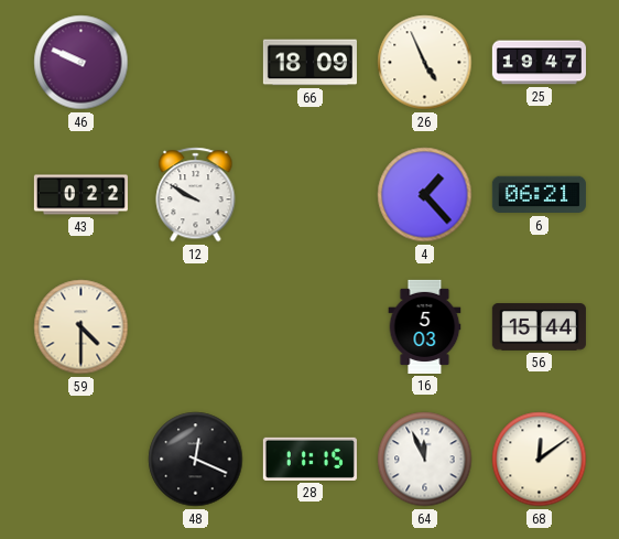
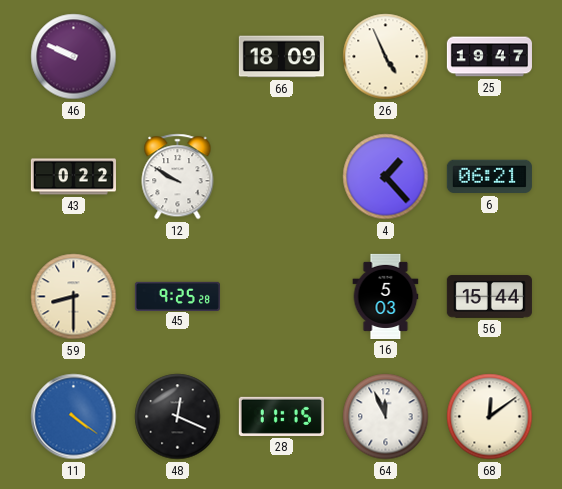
59: 4:30 -> 8:30 (74, 297)
45: none -> 9:25 (177, 296)
11: none -> 4:21 (74, 417)
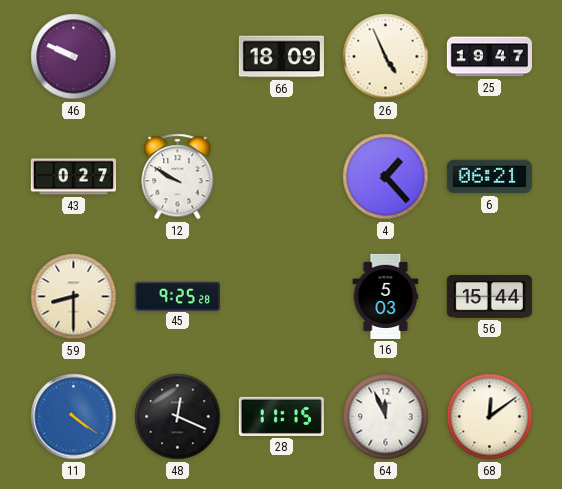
43: 0:22 -> 0:27 (73, 177)
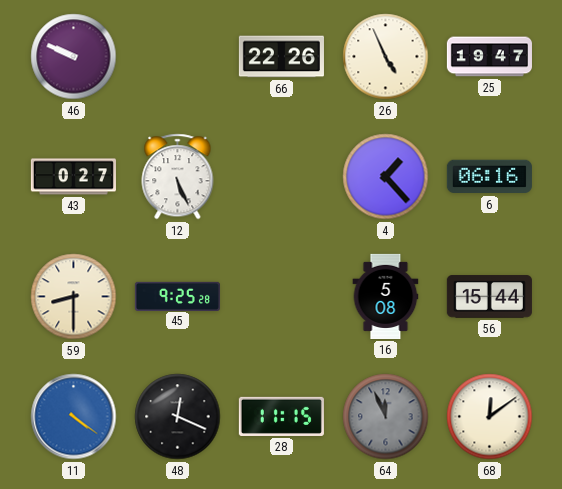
66: 18:09 -> 22:26 (281, 57)
12: 9:50 -> 5:26 (178, 177)
6: 06:21 -> 06:16 (489, 177)
16: 5:03 -> 5:08 (386, 296)
64 dial: white -> grey (386, 417)
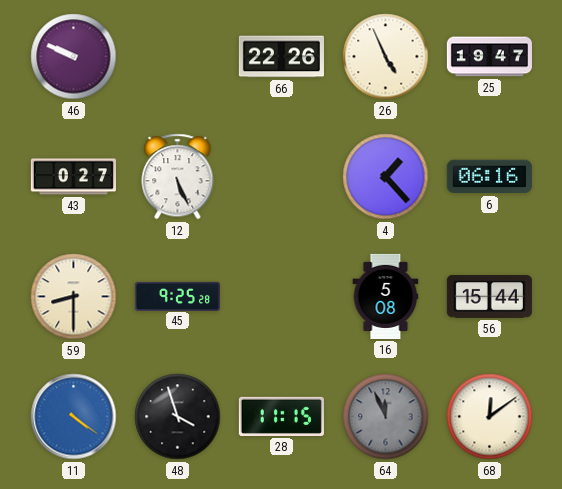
48: 12:19 -> 3:57 (178, 417)
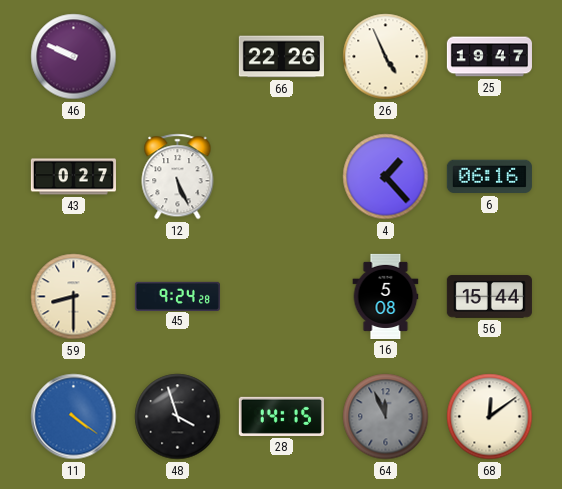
45: 9:25 -> 9:24 (177, 296)
28: 11:15 -> 14:15 (281, 416)
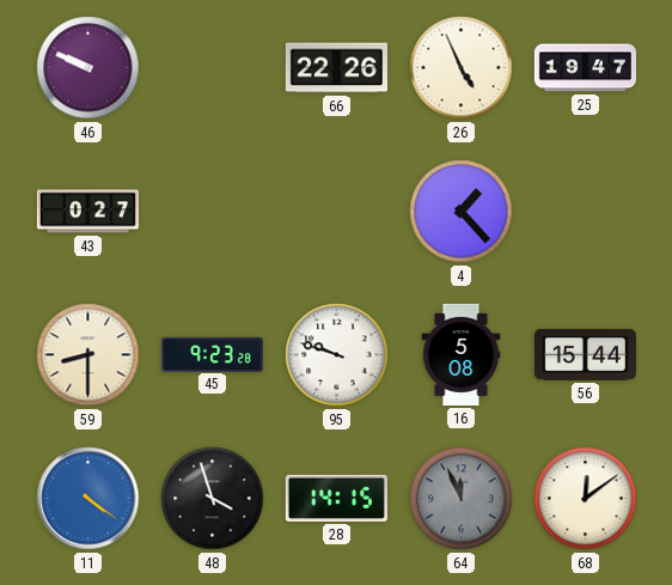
12: 5:26 -> none (178, 177)
6: 06:16 -> none (489, 177)
45: 9:24 -> 9:23 (212, 354)
95: none -> 9:48 (337, 355)
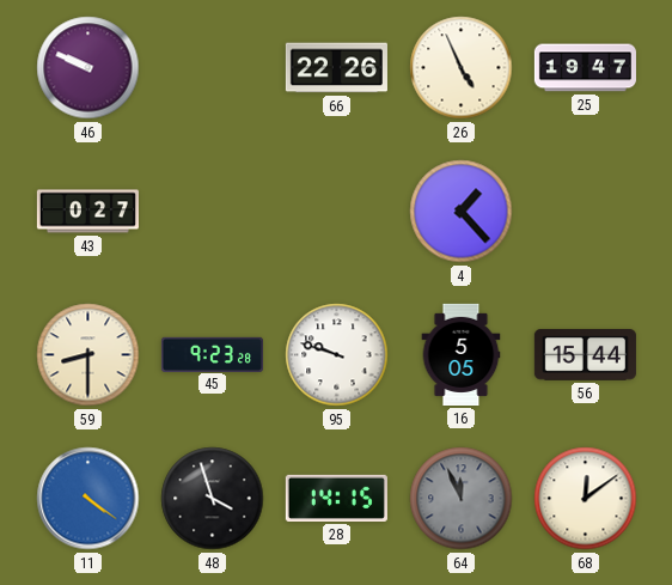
16: 5:08 -> 5:05 (462, 354)
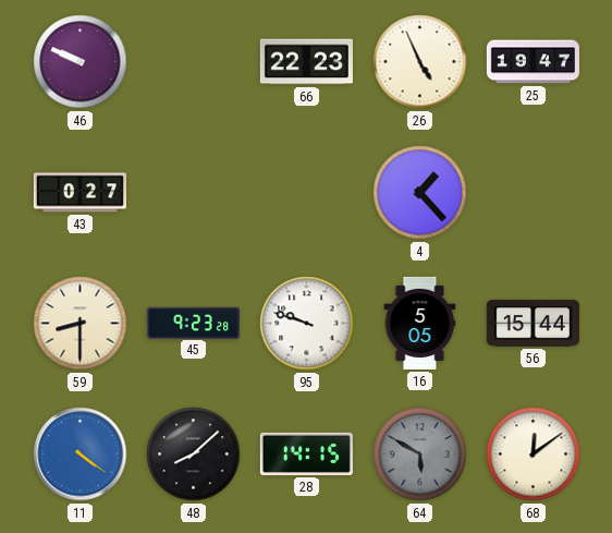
66: 22:26 -> 22:23 (306, 62)
48: 3:57 -> 8:08 (194, 455)
64: 11:56 -> 5:50 (420, 455)
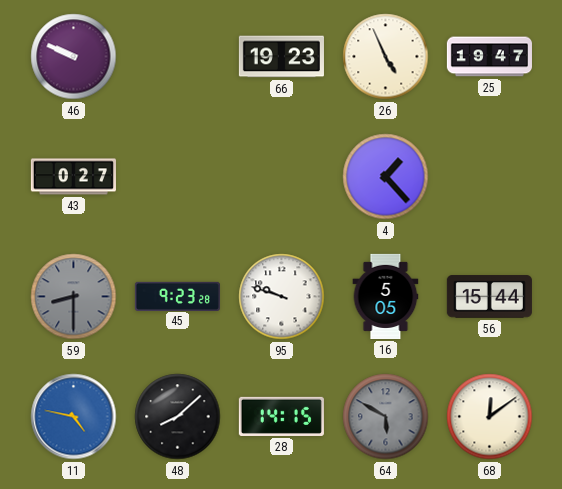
66: 22:23 -> 19:23 (281, 57)
59 dial: cream -> grey (74, 297)
11: 4:21 -> 4:47 (74, 417)
